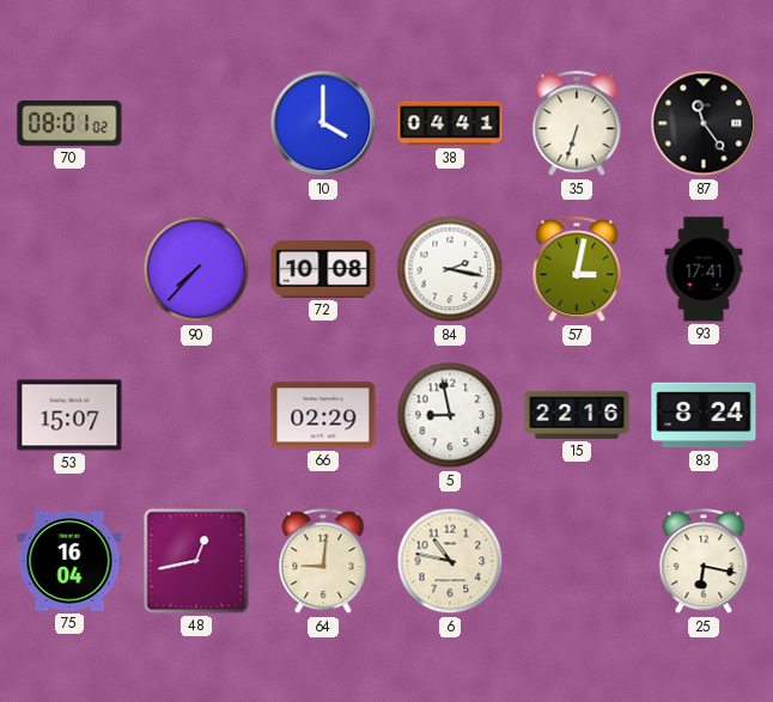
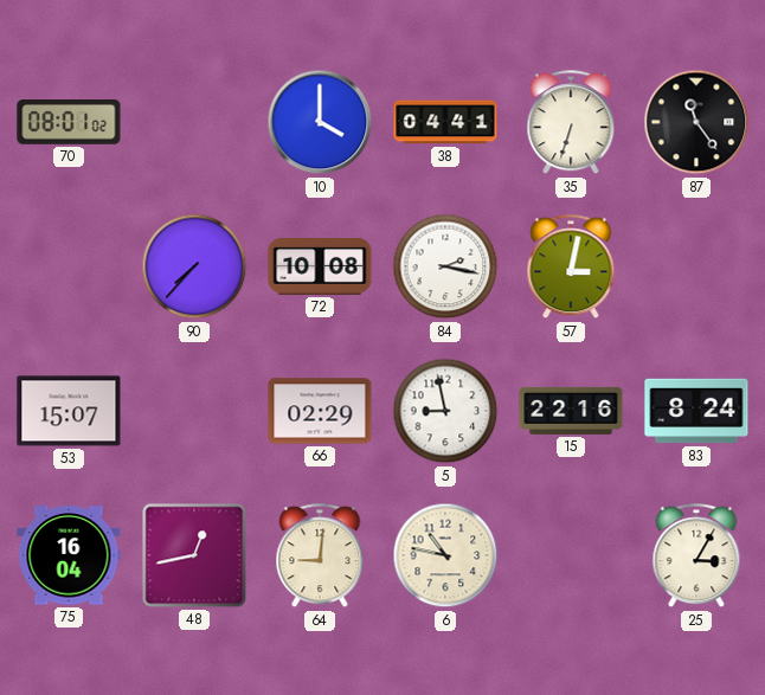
93: 17:41 -> none (704, 269)
25: 6:17 -> 3:05 (696, 556)
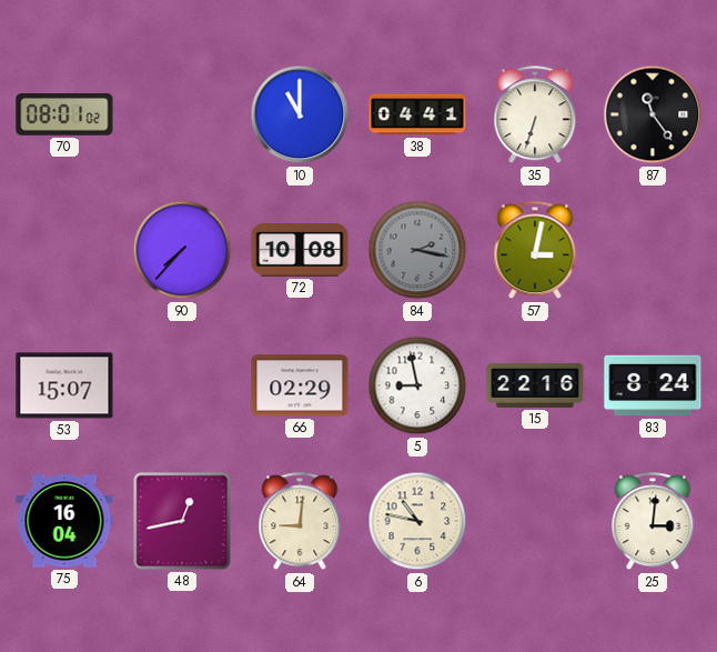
10: 4:00 -> 11:00 (300, 114)
84 dial: white -> grey (417, 250)
25: 3:05 -> 3:01 (653, 522)
